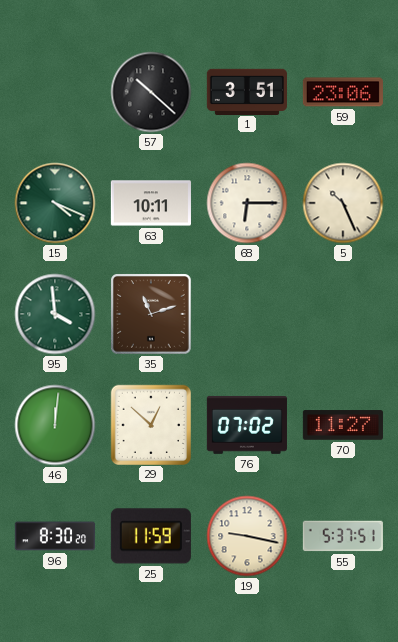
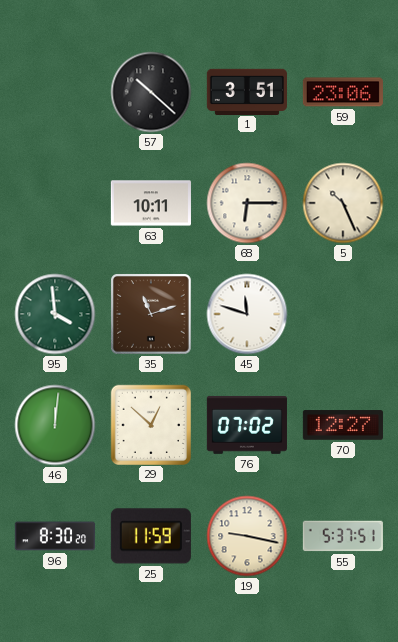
15: 4:19 -> none (55, 203)
45: none -> 11:48 (247, 314)
70: 11:27 -> 12:27 (343, 425)
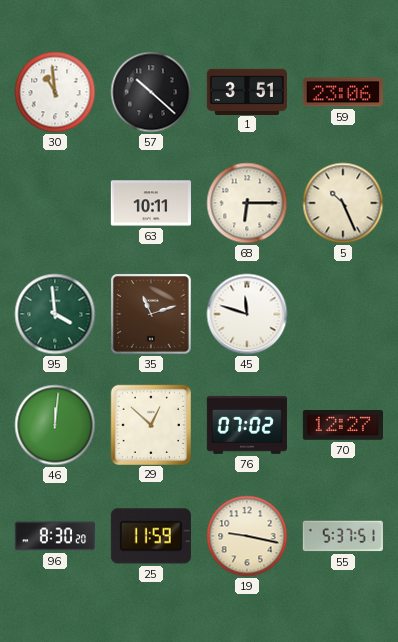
30: none -> 10:59 (55, 92)
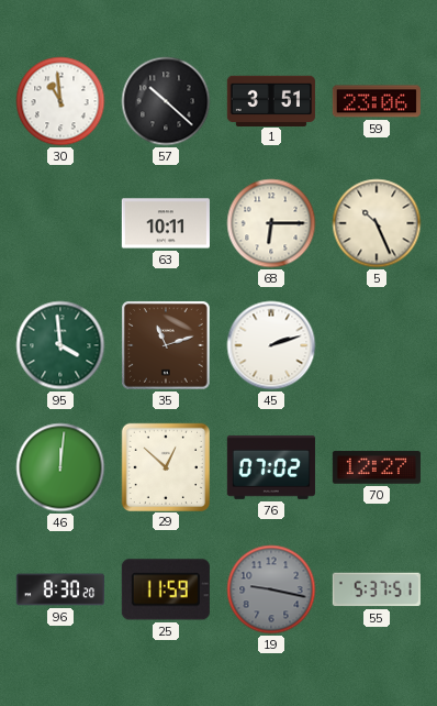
45: 11:48 -> 2:12 (271, 345)
19 dial: cream -> grey (271, 589)
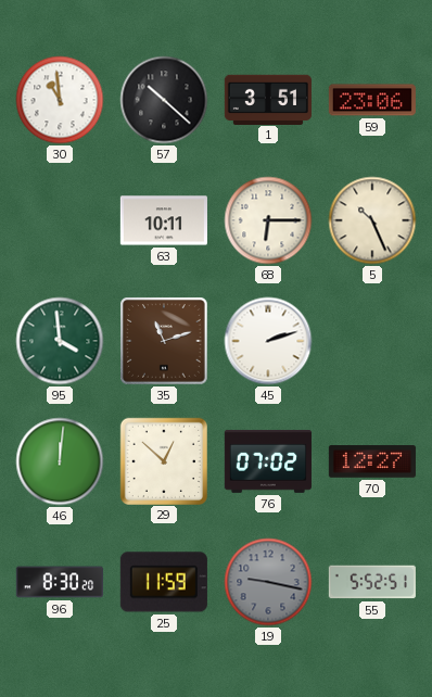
55: 5:37 -> 5:52 (372, 582)
